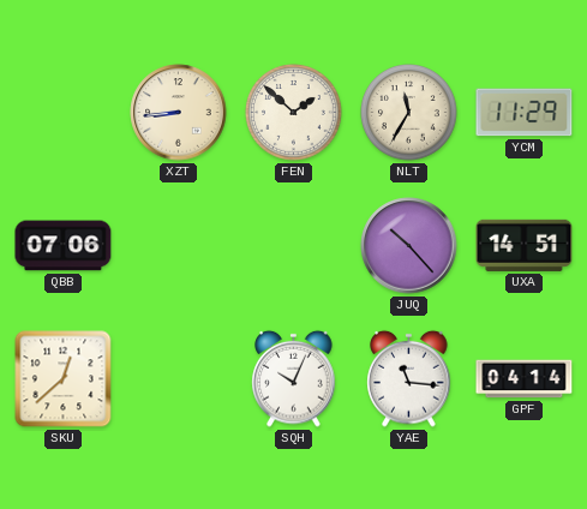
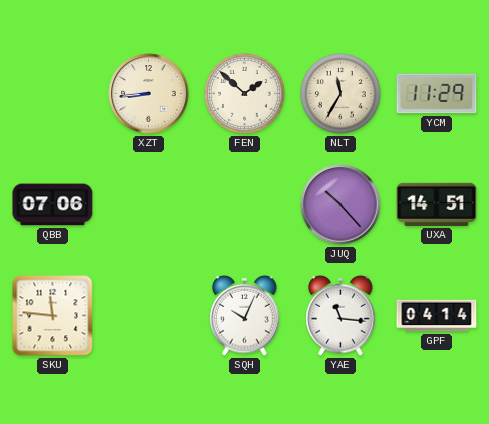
SKU: 12:38 -> 11:46 (53, 316)
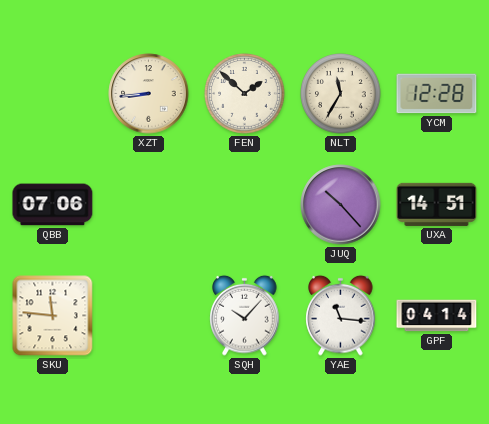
YCM: 11:29 -> 12:28 (437, 94)
SQH: 10:04 -> 10:07 (245, 315)
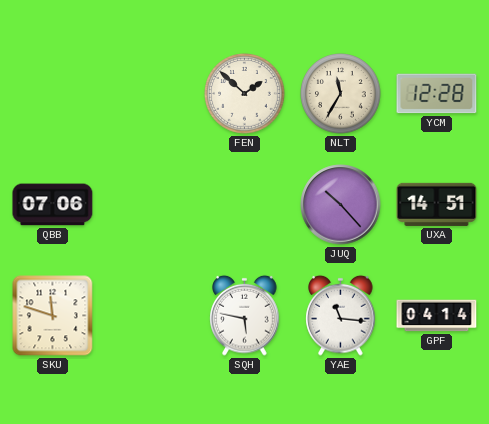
XZT: 8:44 -> none (149, 94)
SKU: 11:46 -> 11:48 (53, 316)
SQH: 10:07 -> 5:47 (245, 315)
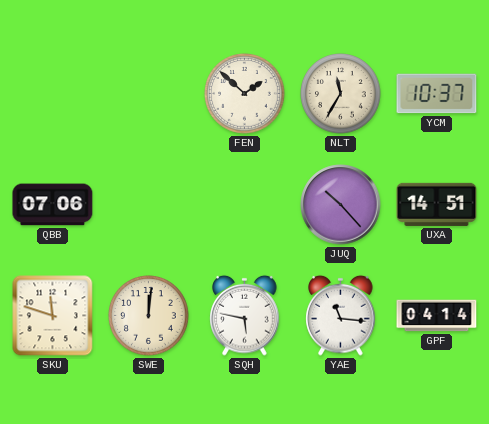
YCM: 12:28 -> 10:37 (437, 94)
SWE: none -> 12:01 (149, 316)
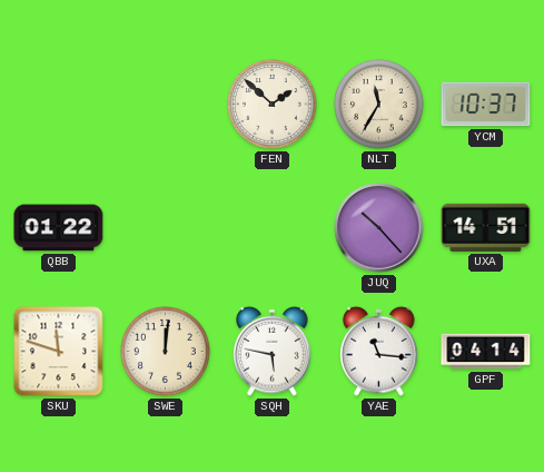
QBB: 07:06 -> 01:22 (59, 228)
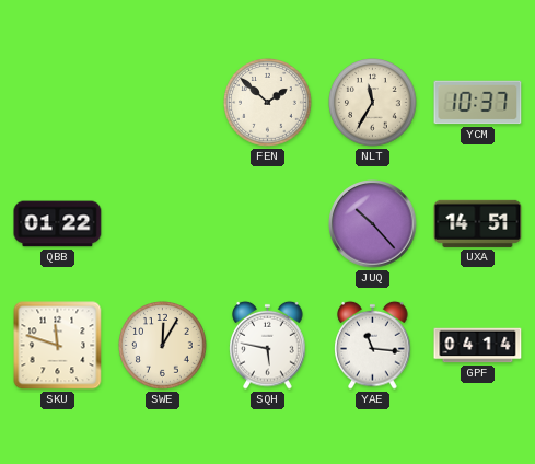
SWE: 12:01 -> 12:05 (163, 346)
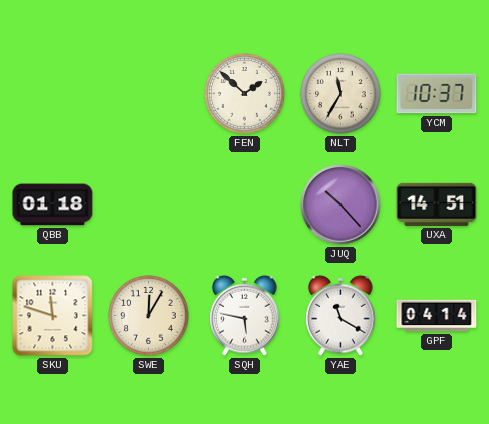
QBB: 01:22 -> 01:18 (53, 205)
YAE: 11:16 -> 11:20 (341, 315)
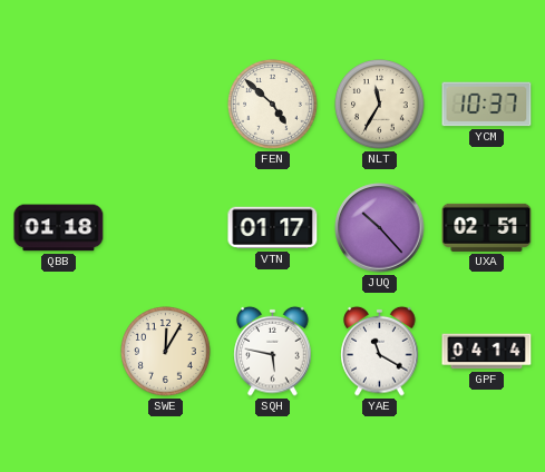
FEN: 1:52 -> 4:52 (273, 105)
VTN: none -> 01:17 (273, 228)
UXA: 14:51 -> 02:51 (487, 227)
SKU: 11:48 -> none (53, 316)
